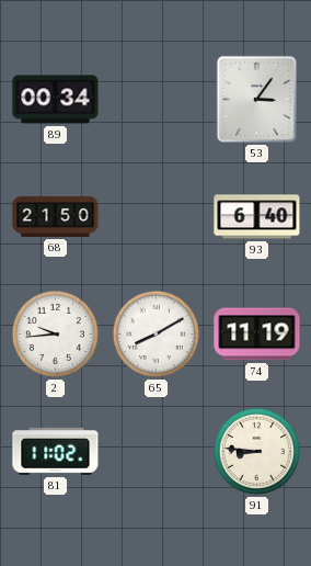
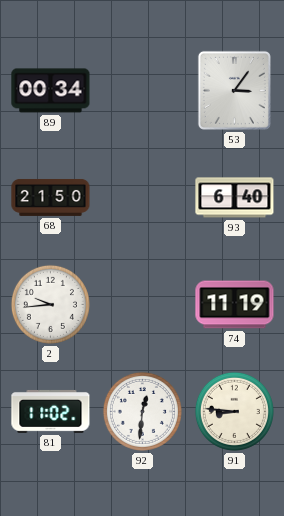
65: 8:10 -> none (155, 333)
92: none -> 12:31 (142, 411)
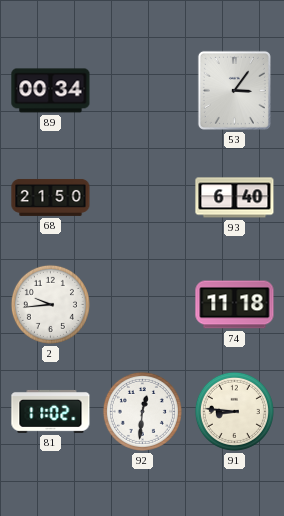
74: 11:19 -> 11:18 (235, 305)
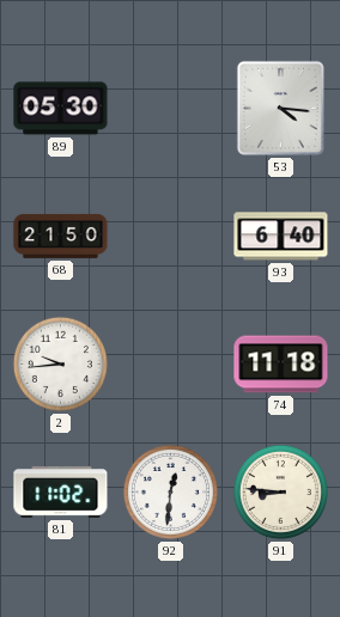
89: 00:34 -> 05:30 (61, 109)
53: 3:06 -> 4:16 (280, 108)
